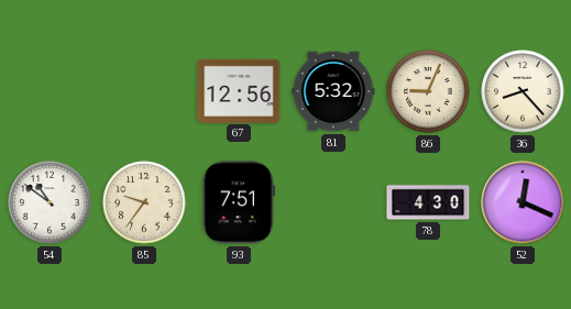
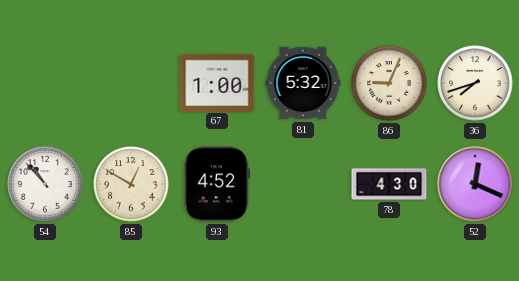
67: 12:56 -> 1:00 (217, 82)
36: 8:23 -> 7:42 (475, 83)
54: 10:51 -> 10:53 (45, 184)
85: 9:36 -> 12:50 (131, 184)
93: 7:51 -> 4:52 (217, 184)
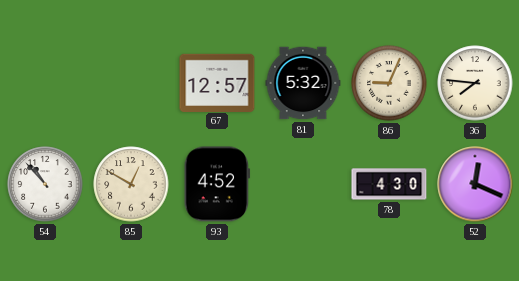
67: 1:00 -> 12:57 (217, 82)
36: 7:42 -> 7:46 (475, 83)
